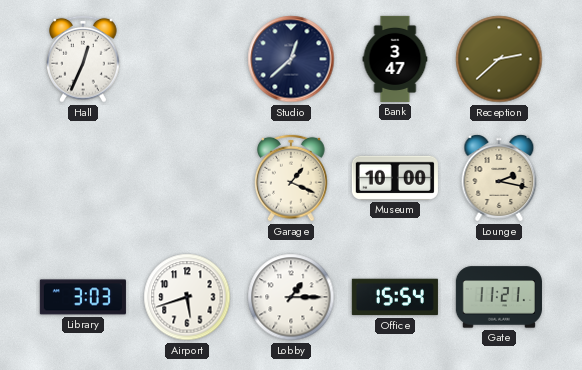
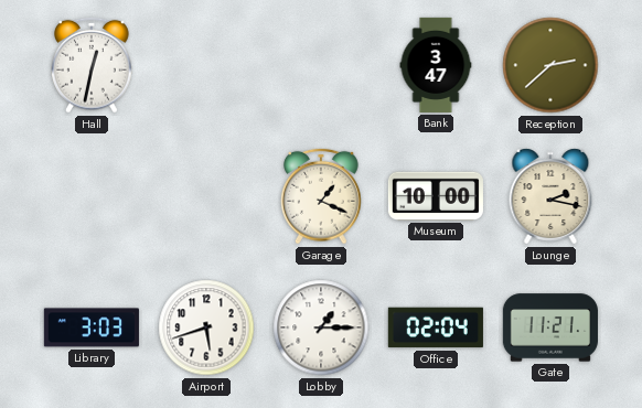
Hall: 12:34 -> 12:32 (93, 65)
Studio: 12:38 -> none (291, 59)
Office: 15:54 -> 02:04 (436, 328)
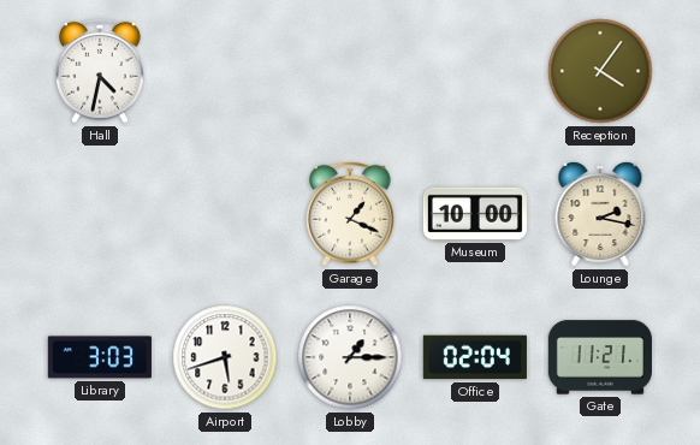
Hall: 12:32 -> 4:32 (101, 71)
Bank: 3:47 -> none (436, 65)
Reception: 2:38 -> 4:06 (600, 71)
